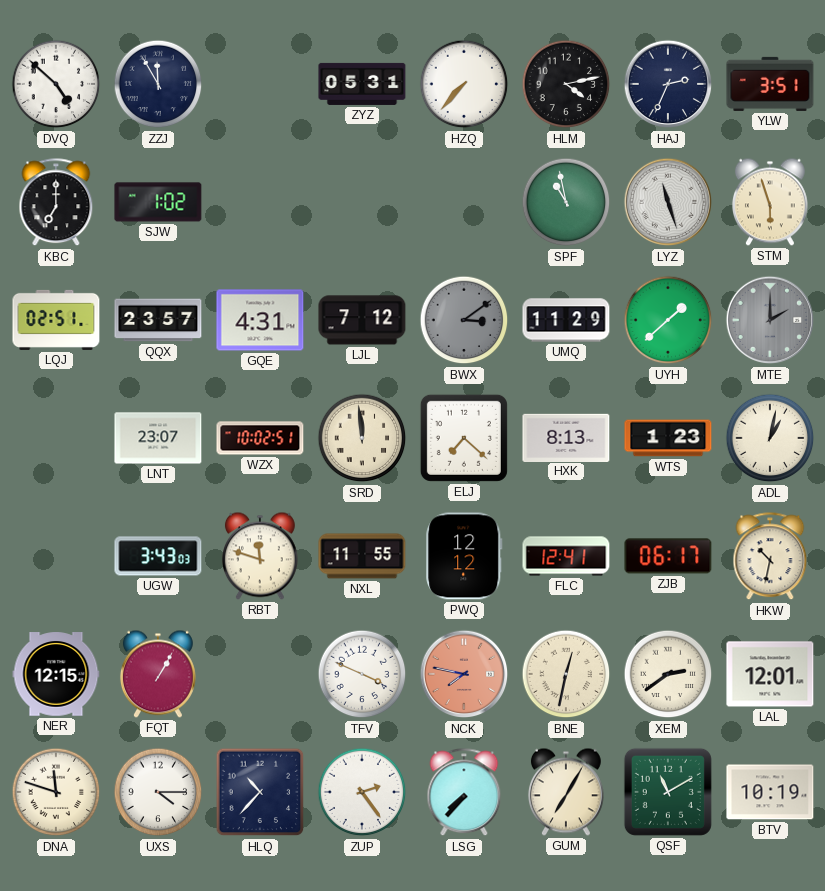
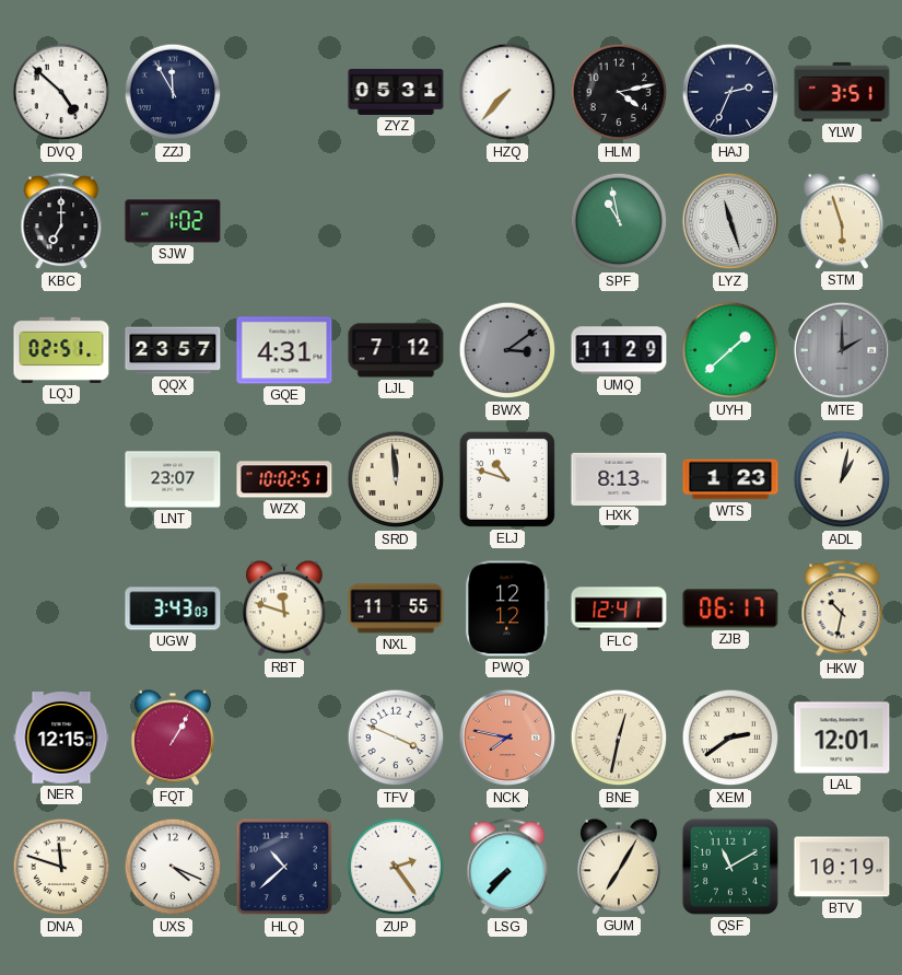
ELJ: 7:22 -> 10:48 (507, 479)
UXS: 4:15 -> 4:19 (173, 867)
HLQ: 10:37 -> 10:38 (284, 867)
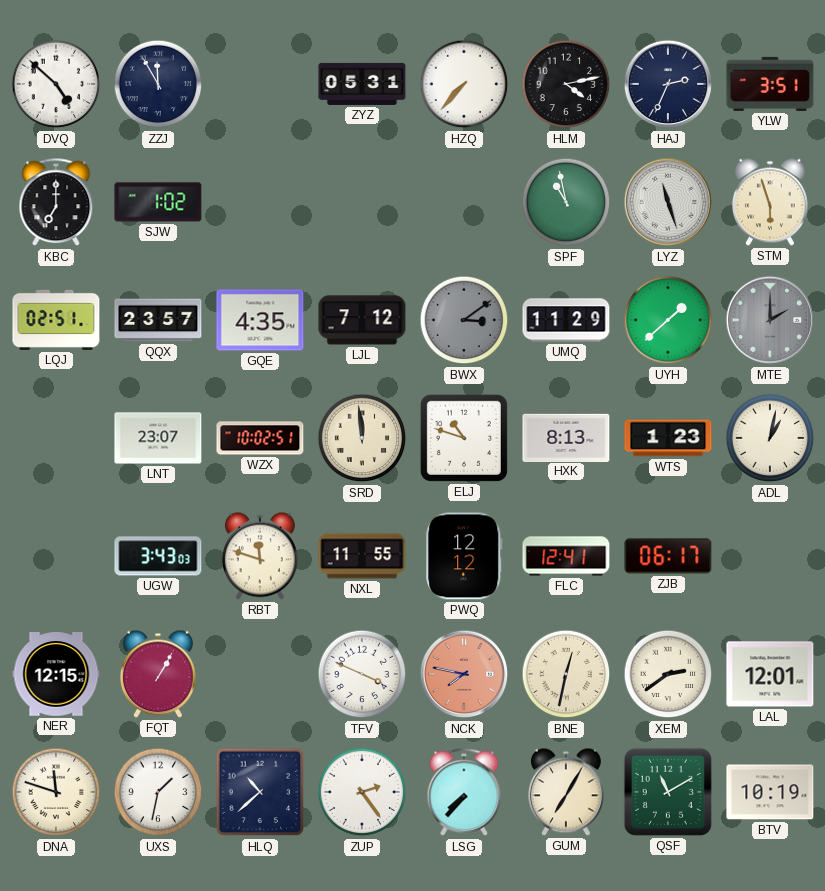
GQE: 4:31 -> 4:35 (260, 320)
HKW: 10:32 -> none (842, 610)
UXS: 4:19 -> 1:32 (158, 792)
